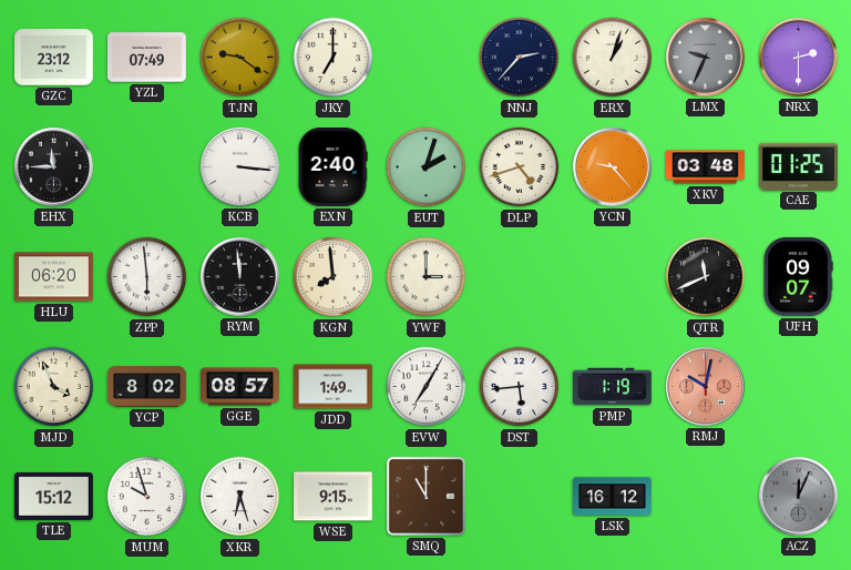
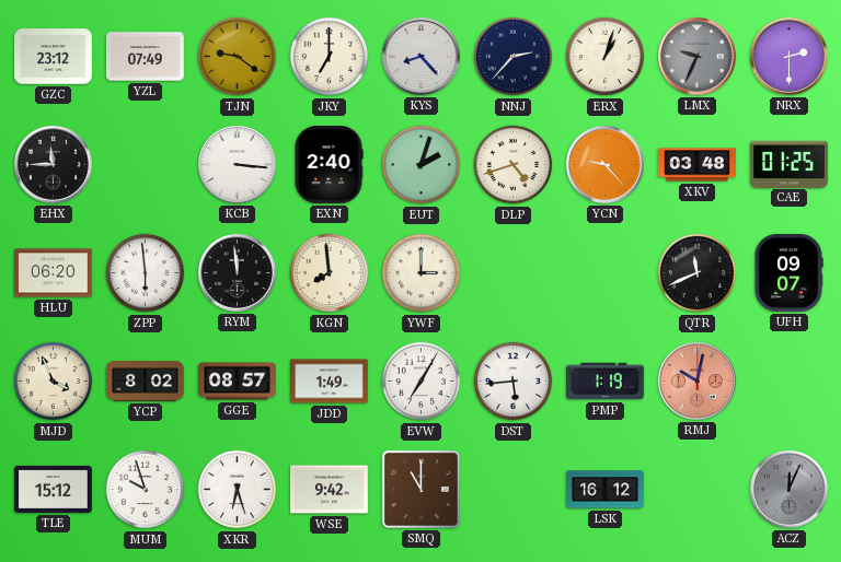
KYS: none -> 8:23 (422, 57)
WSE: 9:15 -> 9:42 (330, 490)
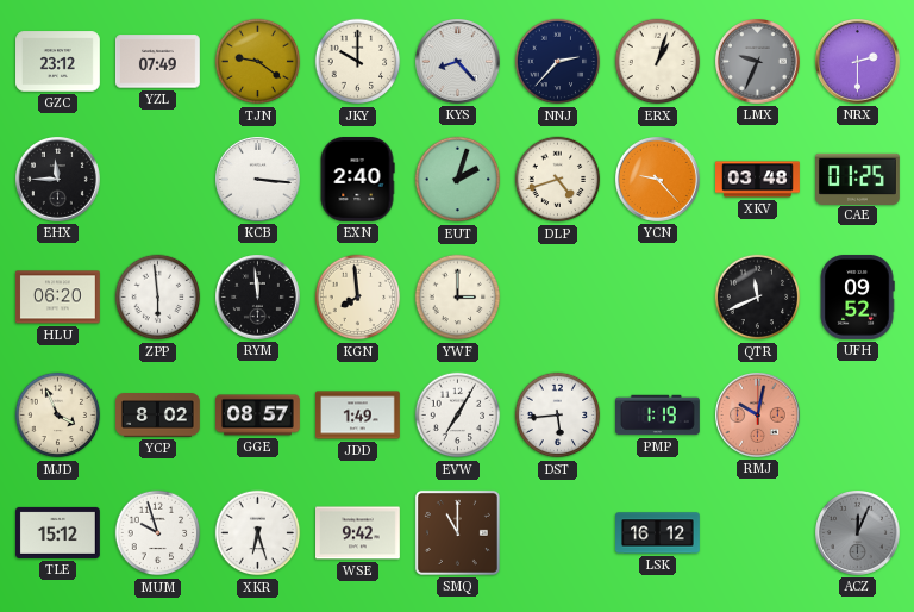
JKY: 7:00 -> 10:00 (358, 62)
UFH: 09:07 -> 09:52 (857, 298)
